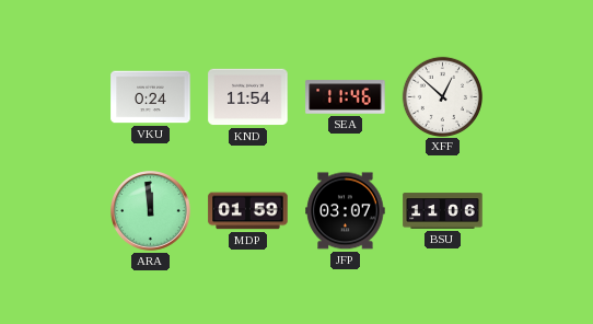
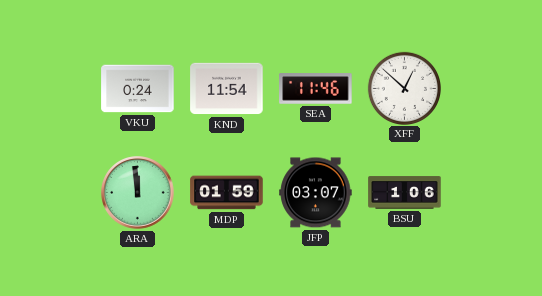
BSU: 11:06 -> 1:06 (405, 193)
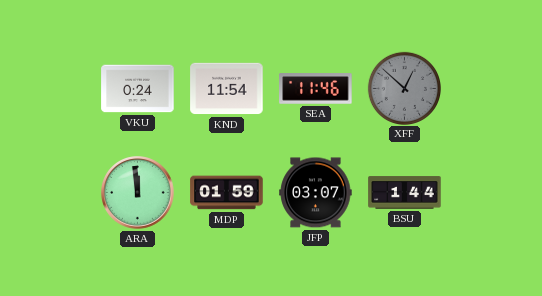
XFF dial: white -> grey (404, 88)
BSU: 1:06 -> 1:44 (405, 193)
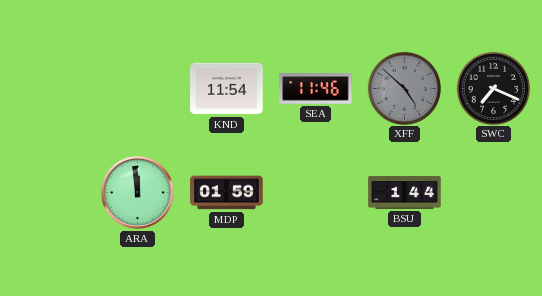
VKU: 0:24 -> none (138, 89)
XFF: 12:52 -> 4:52 (404, 88)
SWC: none -> 7:19 (493, 88)
JFP: 03:07 -> none (316, 193)
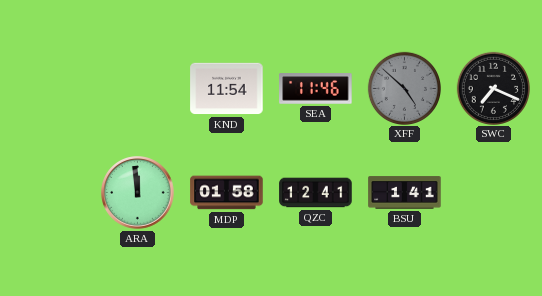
MDP: 01:59 -> 01:58 (227, 193)
QZC: none -> 12:41 (316, 193)
BSU: 1:44 -> 1:41 (405, 193)
